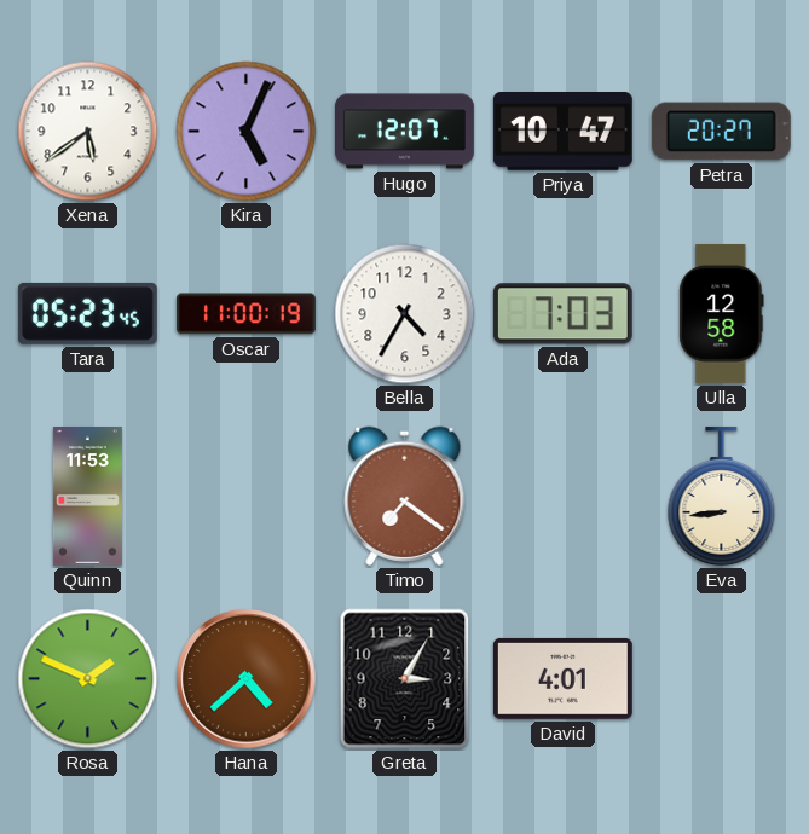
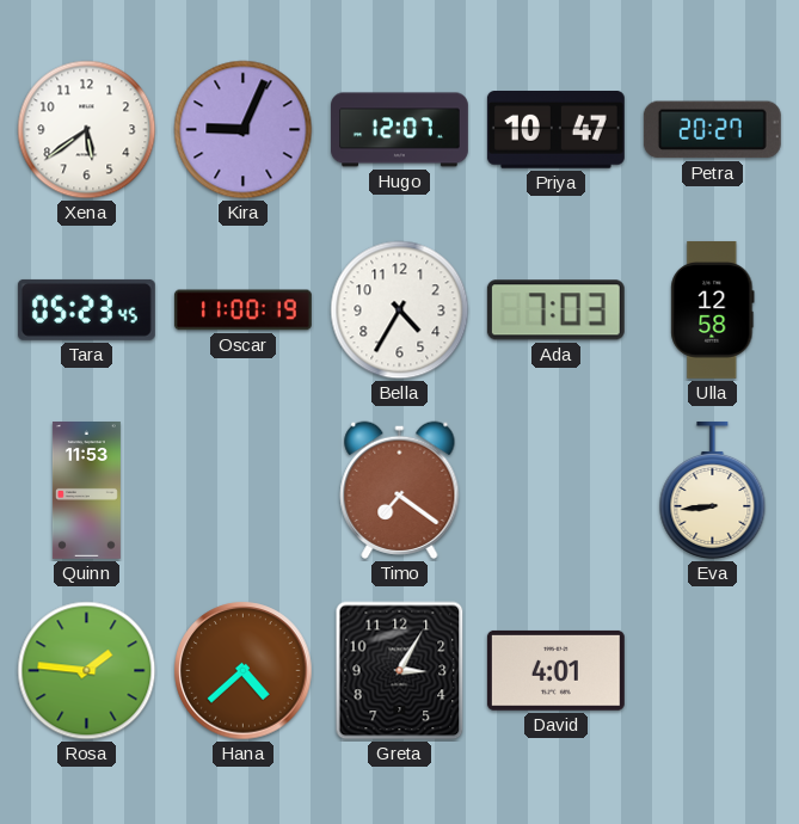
Kira: 5:04 -> 9:04 (244, 130)
Rosa: 1:49 -> 1:46 (87, 671)
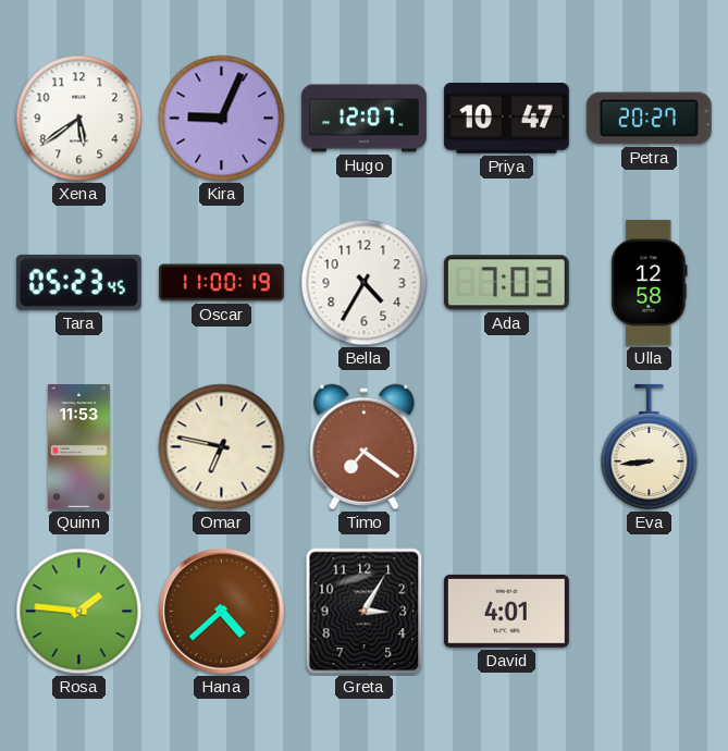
Omar: none -> 6:47 (222, 447)
